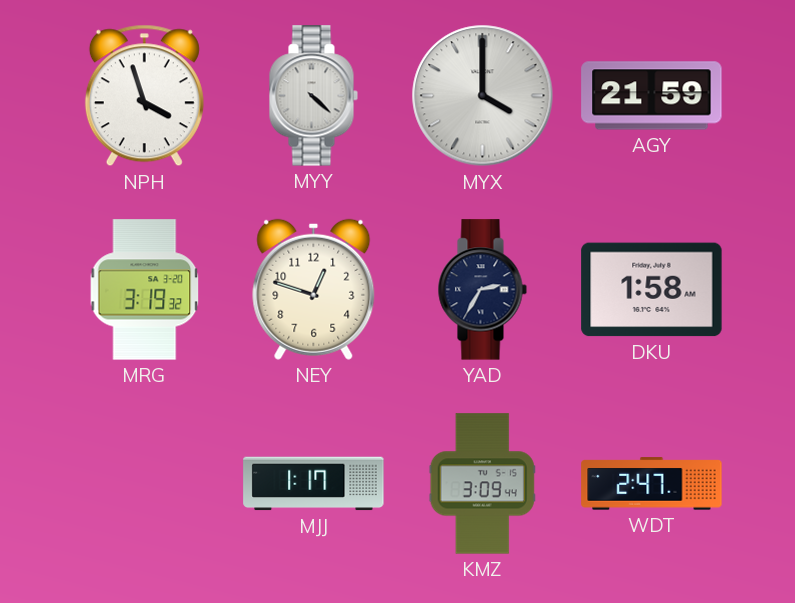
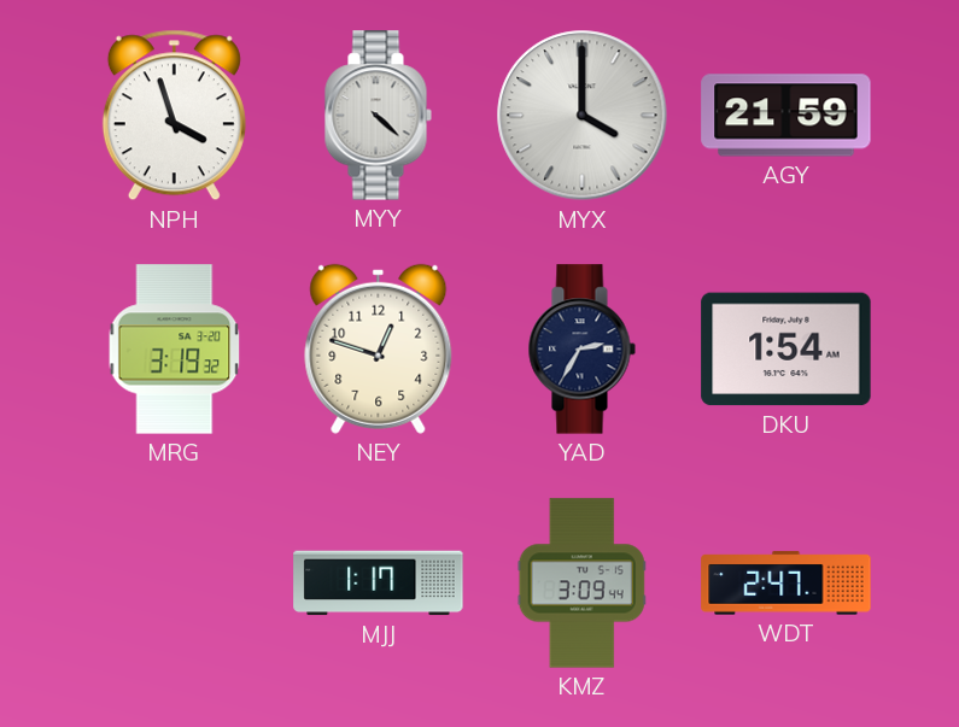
DKU: 1:58 -> 1:54 (787, 350)
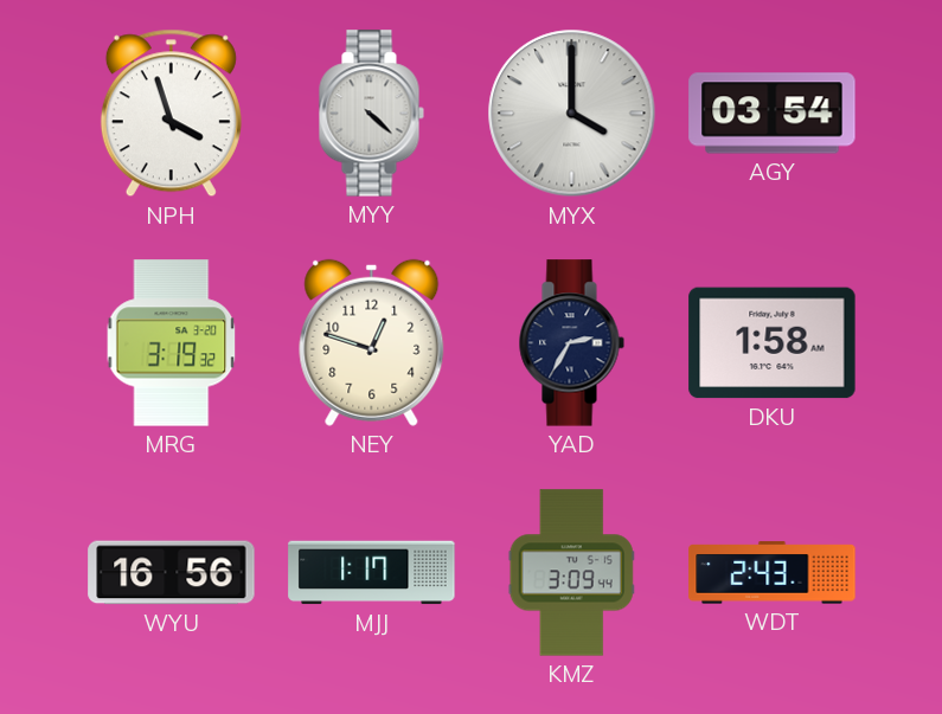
AGY: 21:59 -> 03:54 (773, 114)
DKU: 1:54 -> 1:58 (773, 343)
WYU: none -> 16:56 (172, 573)
WDT: 2:47 -> 2:43 (773, 573)
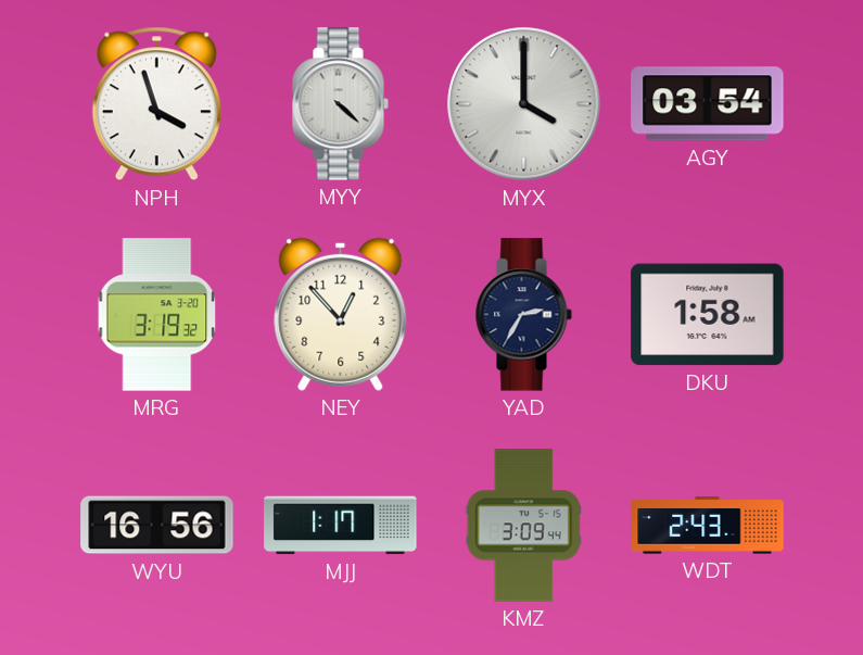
NEY: 12:48 -> 12:53 (341, 314)
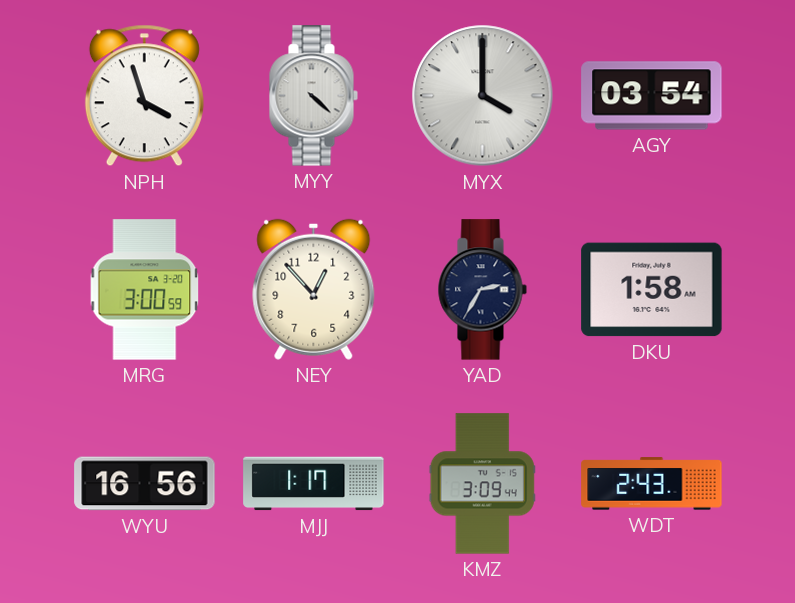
MRG: 3:19 -> 3:00 (145, 290)
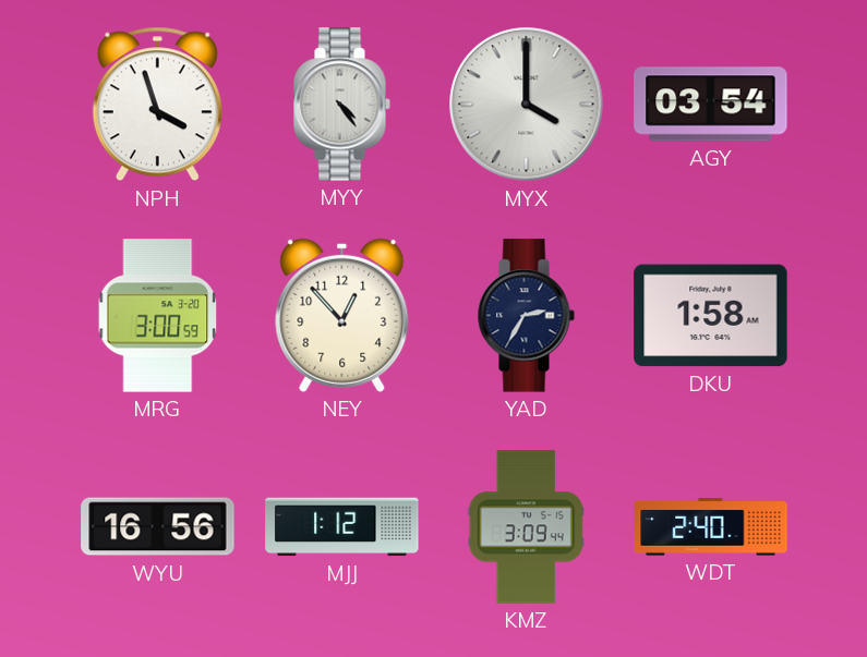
MYY: 4:22 -> 4:24 (341, 105)
MJJ: 1:17 -> 1:12 (342, 527)
WDT: 2:43 -> 2:40 (711, 527)
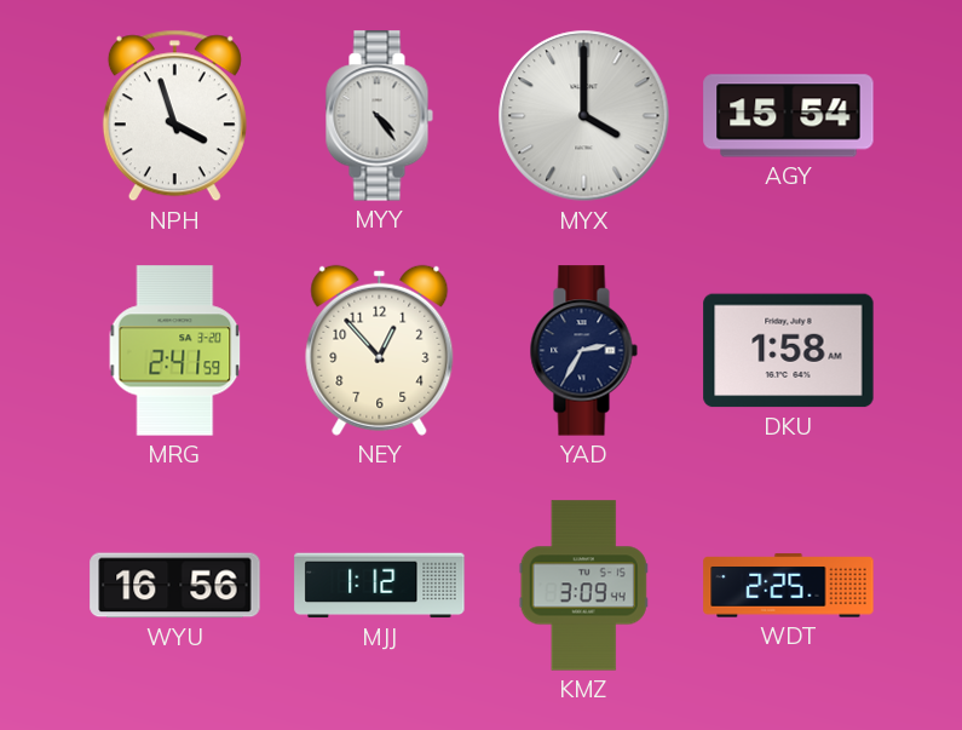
AGY: 03:54 -> 15:54 (789, 116)
MRG: 3:00 -> 2:41 (175, 351)
WDT: 2:40 -> 2:25 (789, 586)
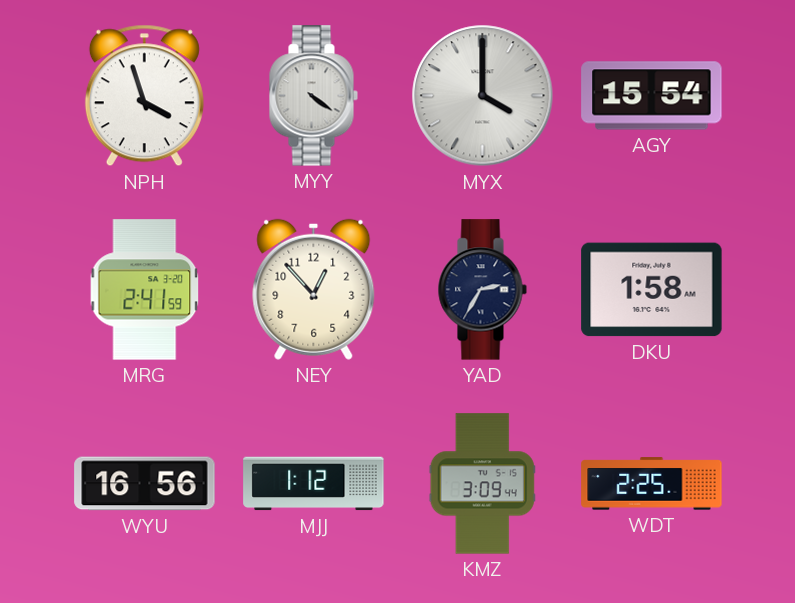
MYY: 4:24 -> 4:21 (313, 96)
